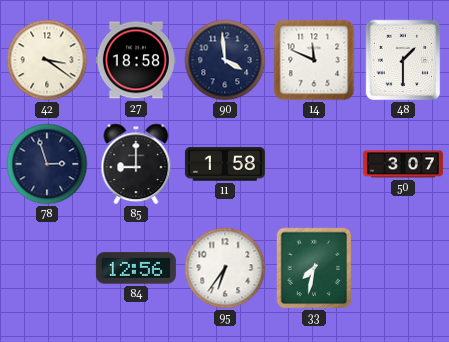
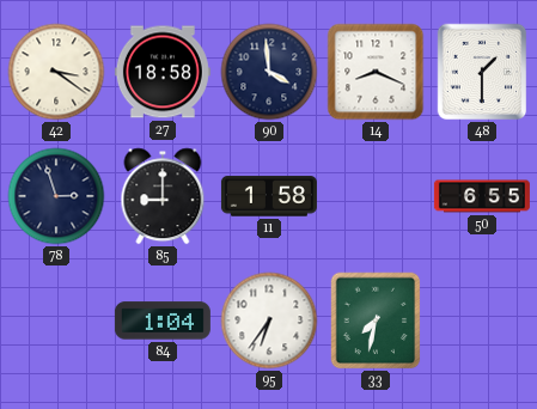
14: 11:49 -> 8:19 (376, 72)
50: 3:07 -> 6:55 (482, 196)
84: 12:56 -> 1:04 (163, 321)
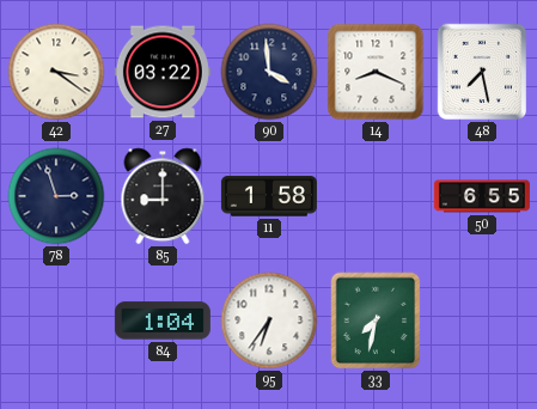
27: 18:58 -> 03:22 (163, 72)
48: 1:30 -> 7:28 (482, 72)
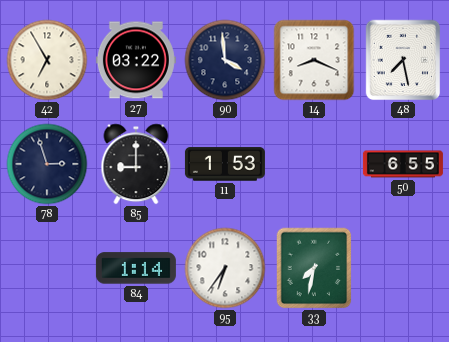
42: 3:21 -> 6:55 (47, 60)
11: 1:58 -> 1:53 (225, 164)
84: 1:04 -> 1:14 (136, 268)
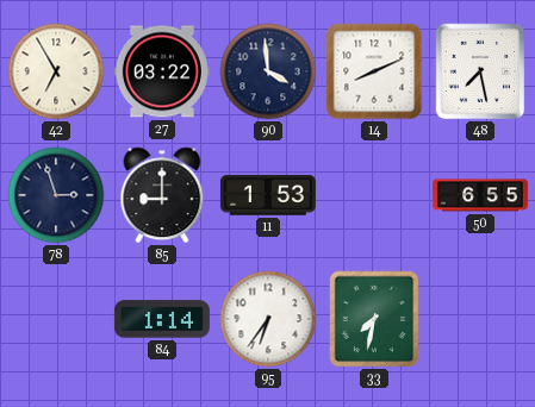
14: 8:19 -> 8:11 (374, 71)
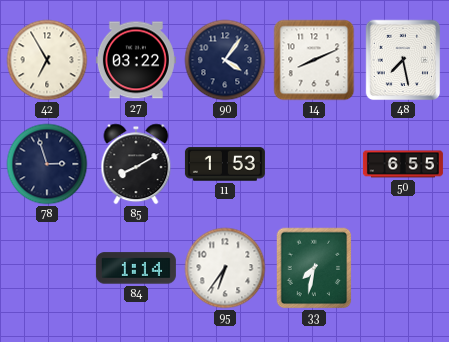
90: 3:59 -> 4:06 (225, 60)
85: 9:00 -> 8:10 (136, 164)
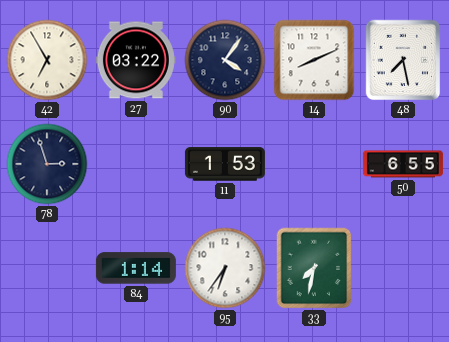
85: 8:10 -> none (136, 164)
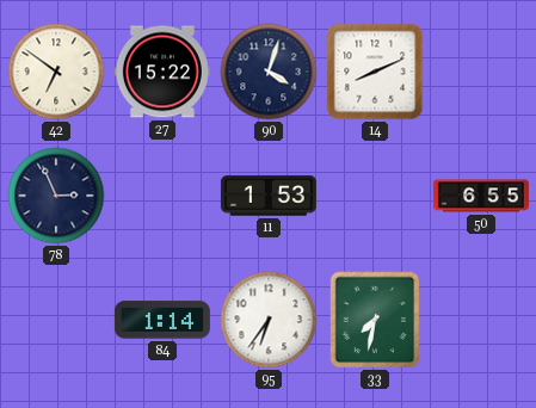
42: 6:55 -> 6:51 (56, 72)
27: 03:22 -> 15:22 (162, 72)
90: 4:06 -> 4:03 (269, 72)
48: 7:28 -> none (403, 60)
78: 2:57 -> 2:56 (56, 196)
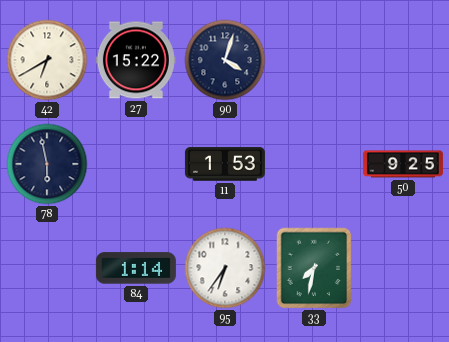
42: 6:51 -> 6:40 (47, 60)
14: 8:11 -> none (375, 72)
78: 2:56 -> 5:58 (47, 164)
50: 6:55 -> 9:25 (403, 164)
